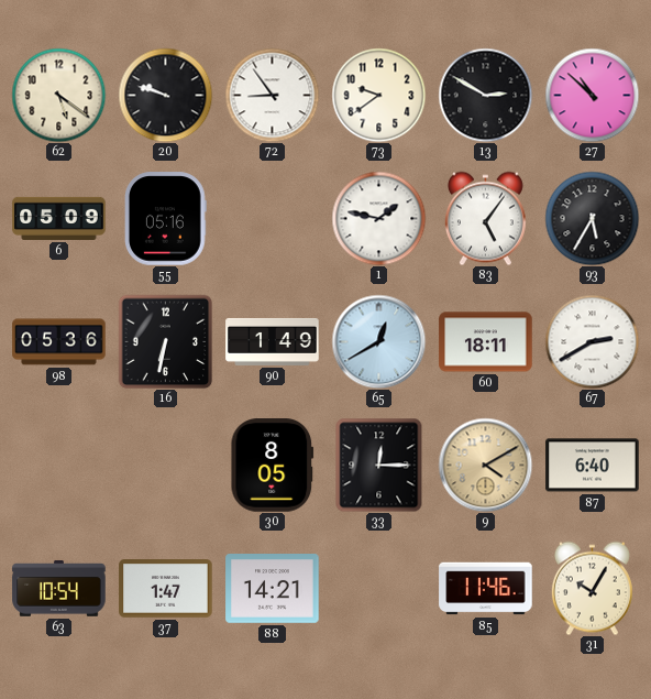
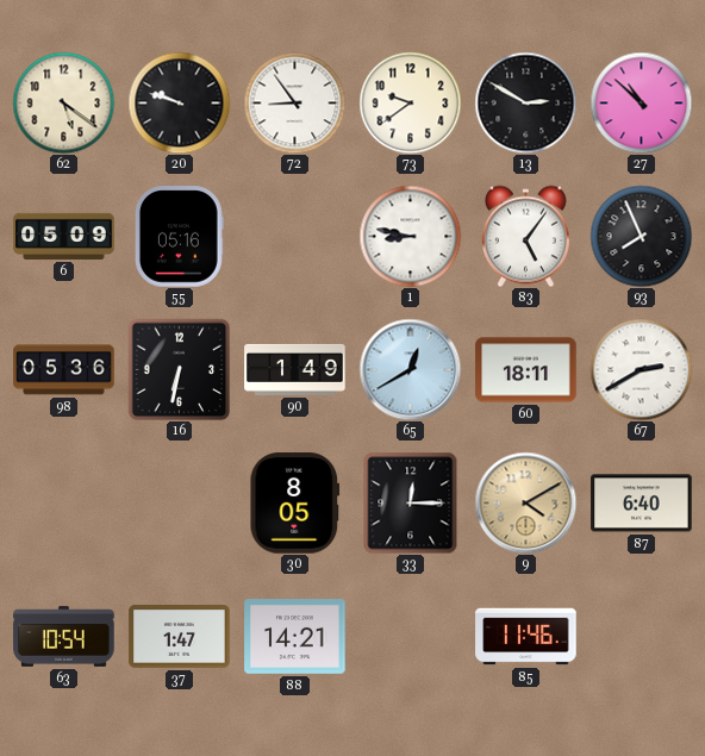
1: 1:47 -> 8:47 (410, 236)
93: 5:35 -> 7:56 (641, 236)
31: 10:05 -> none (592, 588)
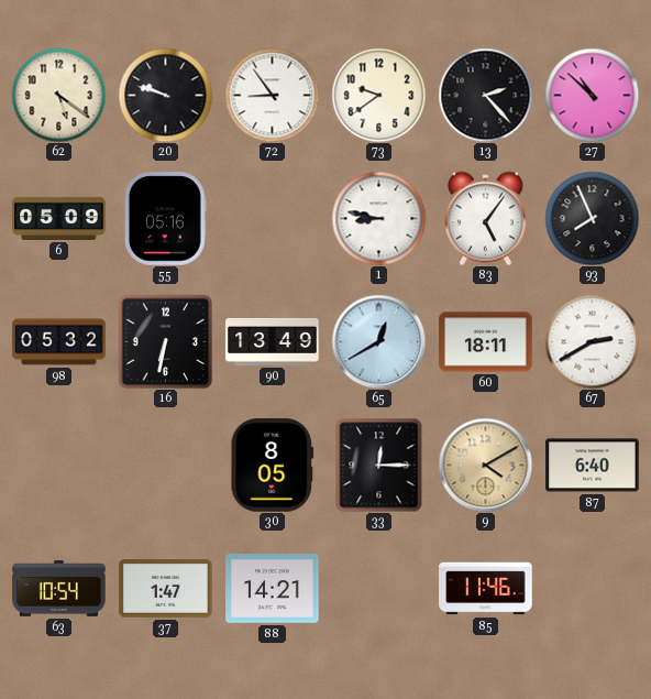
13: 2:50 -> 2:23 (485, 95)
98: 05:36 -> 05:32 (59, 342)
90: 1:49 -> 13:49 (273, 341)
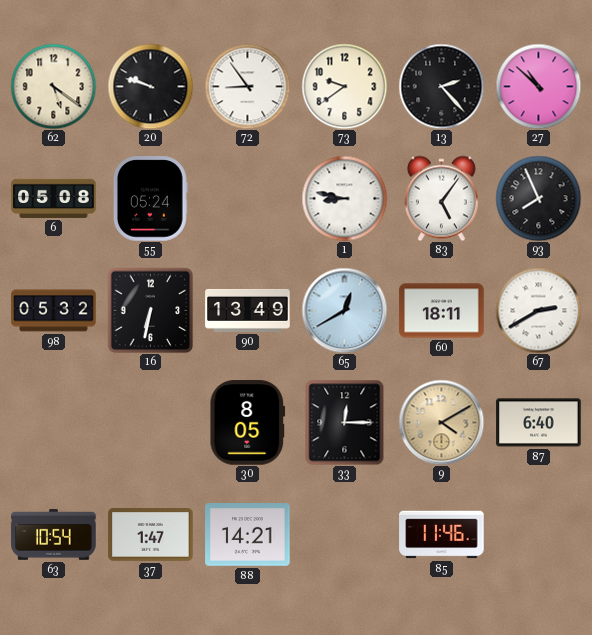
6: 05:09 -> 05:08 (54, 198)
55: 05:16 -> 05:24 (151, 199)
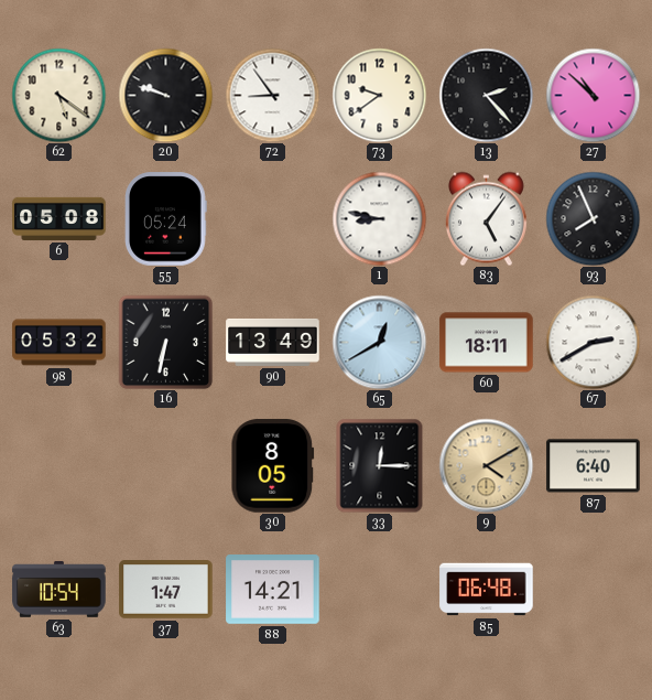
85: 11:46 -> 06:48 (487, 590)
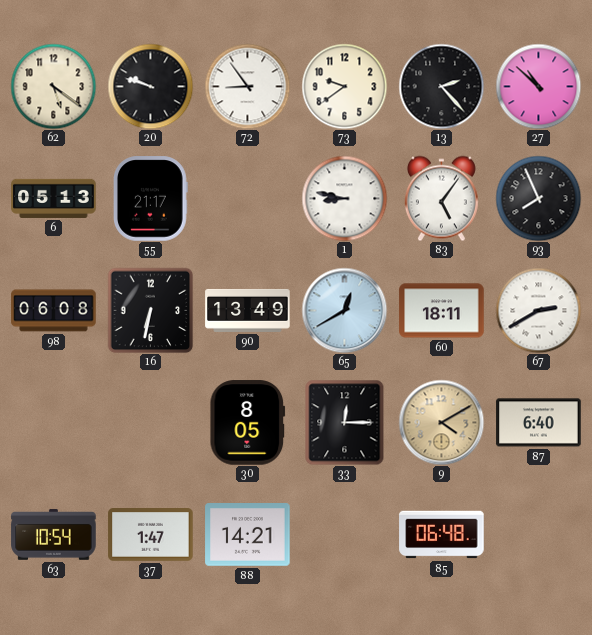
6: 05:08 -> 05:13 (54, 198)
55: 05:24 -> 21:17 (151, 199)
98: 05:32 -> 06:08 (54, 311)
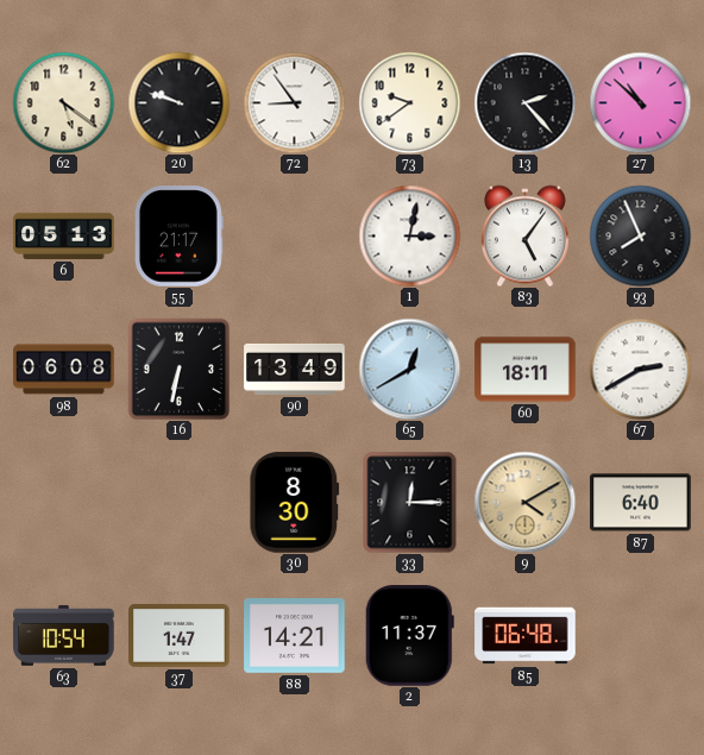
1: 8:47 -> 3:02 (409, 235)
30: 8:05 -> 8:30 (295, 503)
2: none -> 11:37 (409, 636)
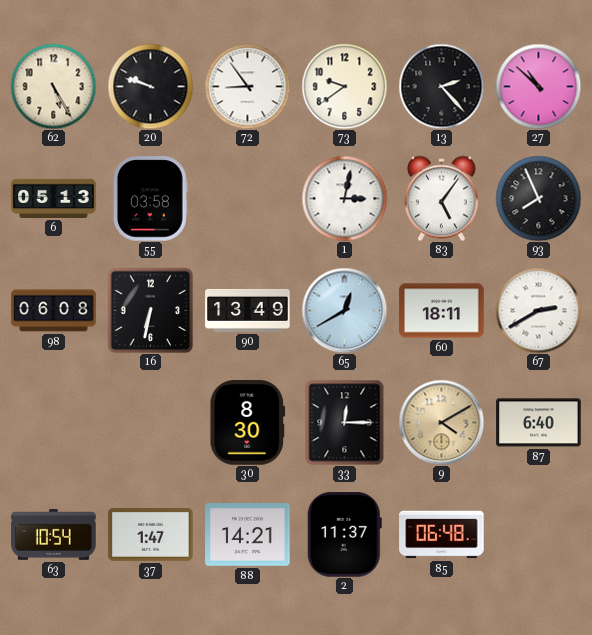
62: 5:21 -> 5:25 (53, 86)
55: 21:17 -> 03:58 (151, 199)
